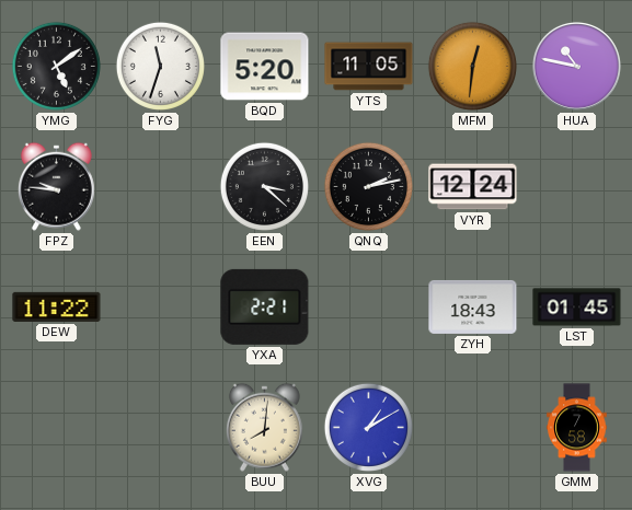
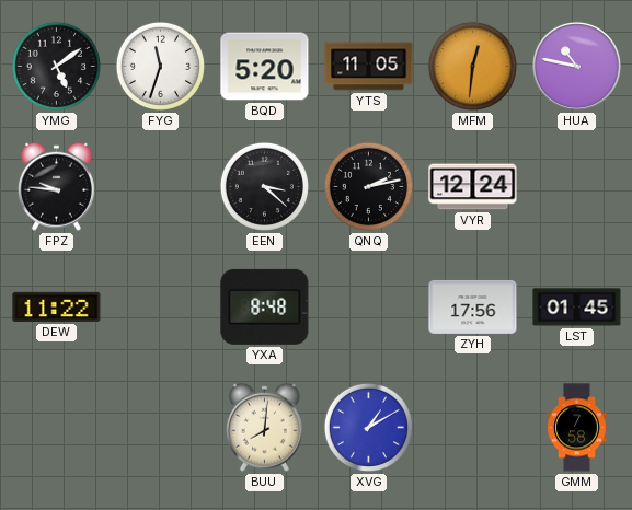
YXA: 2:21 -> 8:48 (265, 306)
ZYH: 18:43 -> 17:56 (473, 306)
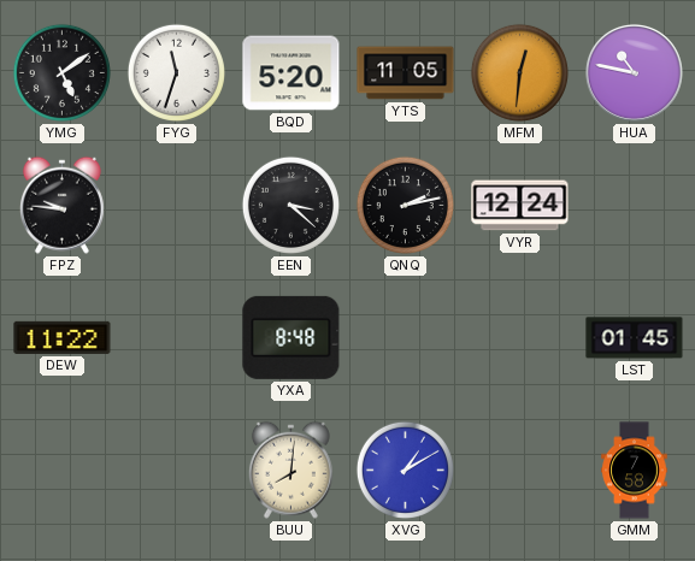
ZYH: 17:56 -> none (473, 306)
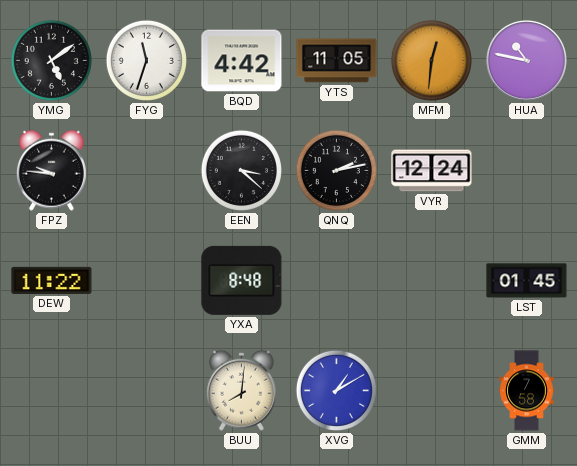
BQD: 5:20 -> 4:42 (242, 61)
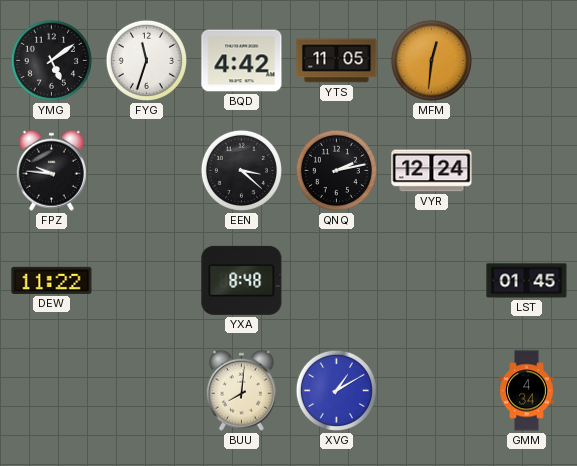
HUA: 10:47 -> none (526, 60)
GMM: 7:58 -> 4:34 (527, 391)
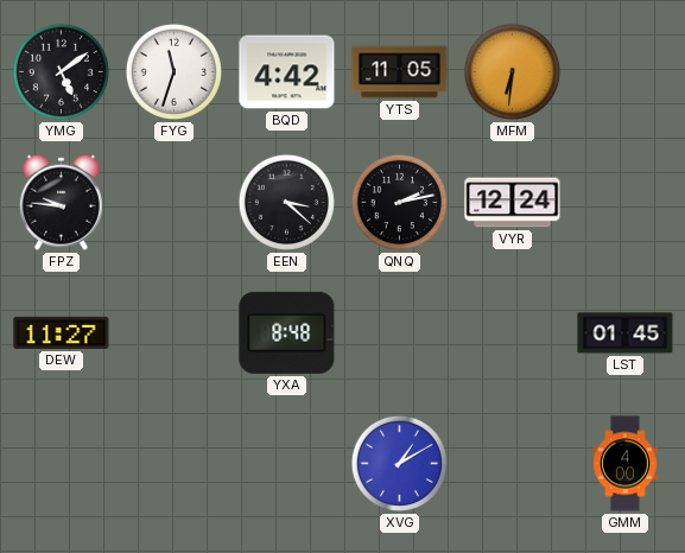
MFM: 12:31 -> 6:31 (512, 71)
DEW: 11:22 -> 11:27 (62, 332)
BUU: 8:01 -> none (241, 390)
GMM: 4:34 -> 4:00 (626, 464)
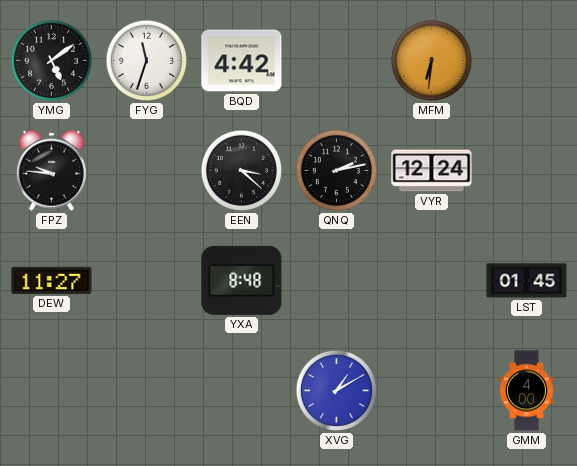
YTS: 11:05 -> none (400, 72)
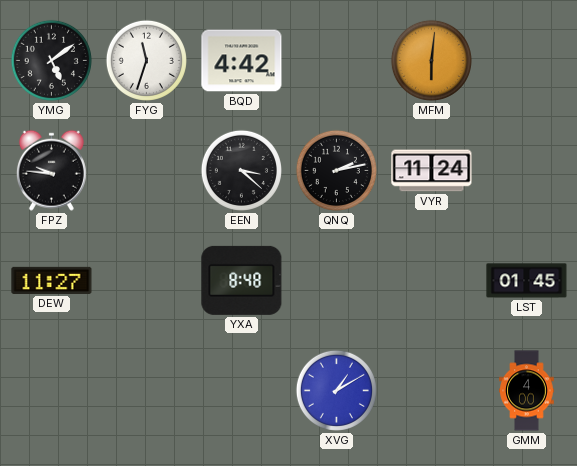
MFM: 6:31 -> 6:01 (431, 60)
VYR: 12:24 -> 11:24 (432, 171)
